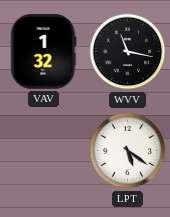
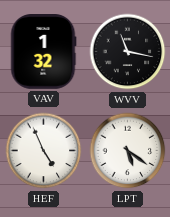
HEF: none -> 4:56 (44, 151)
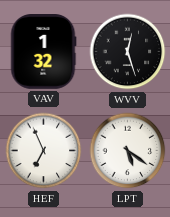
WVV: 11:17 -> 12:27 (128, 52)
HEF: 4:56 -> 6:56 (44, 151)
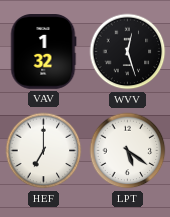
HEF: 6:56 -> 7:00 (44, 151)
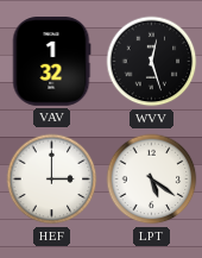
HEF: 7:00 -> 3:00 (52, 180)
